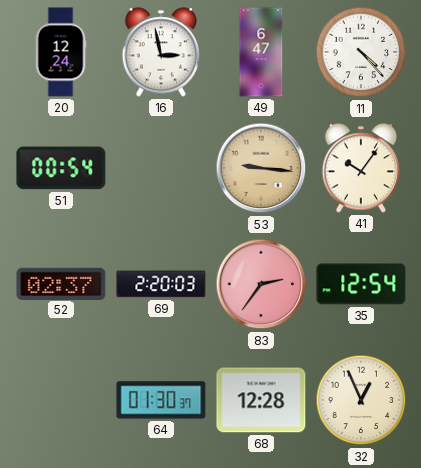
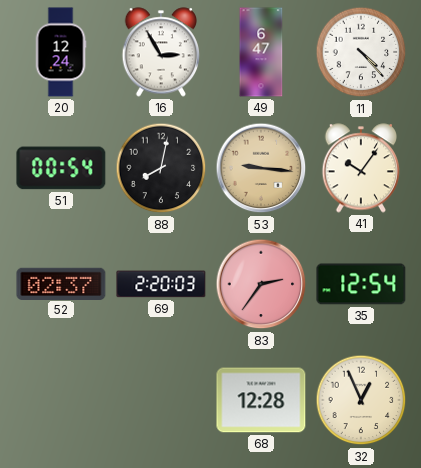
16: 2:58 -> 2:55 (161, 52)
88: none -> 8:02 (161, 168)
64: 01:30 -> none (161, 400)
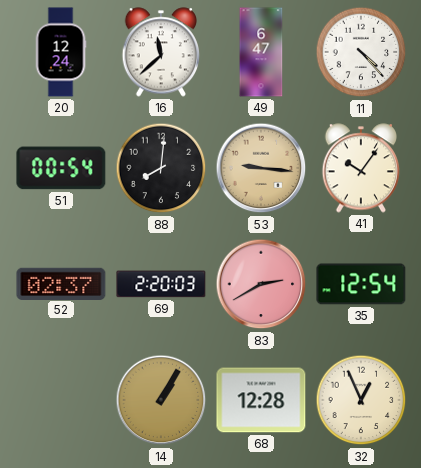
16: 2:55 -> 11:38 (161, 52)
88: 8:02 -> 8:01 (161, 168)
83: 2:36 -> 2:40 (261, 284)
14: none -> 1:05 (161, 400)
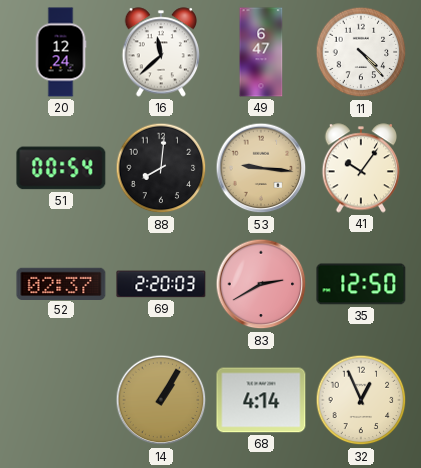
35: 12:54 -> 12:50 (361, 284)
68: 12:28 -> 4:14 (261, 400)
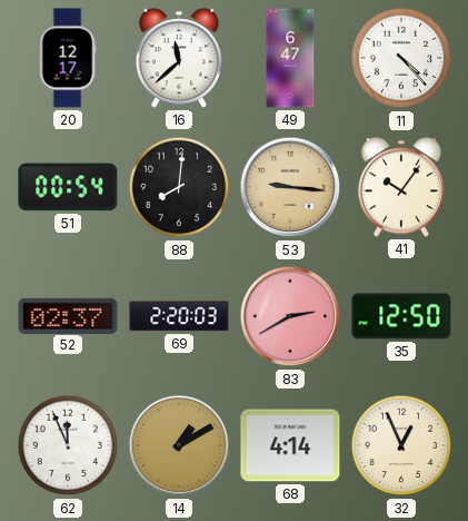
20: 12:24 -> 12:17 (68, 58)
62: none -> 11:56 (68, 445)
14: 1:05 -> 1:10 (179, 445)
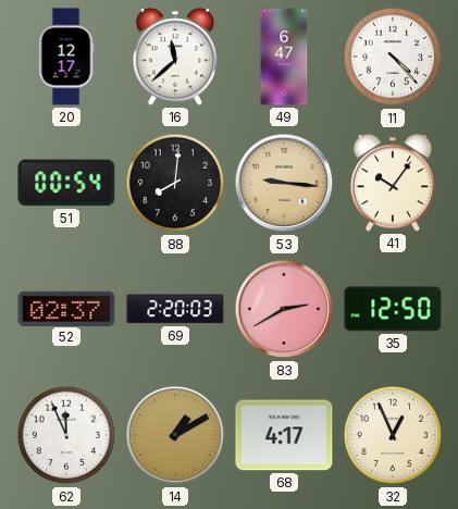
68: 4:14 -> 4:17 (284, 435)
